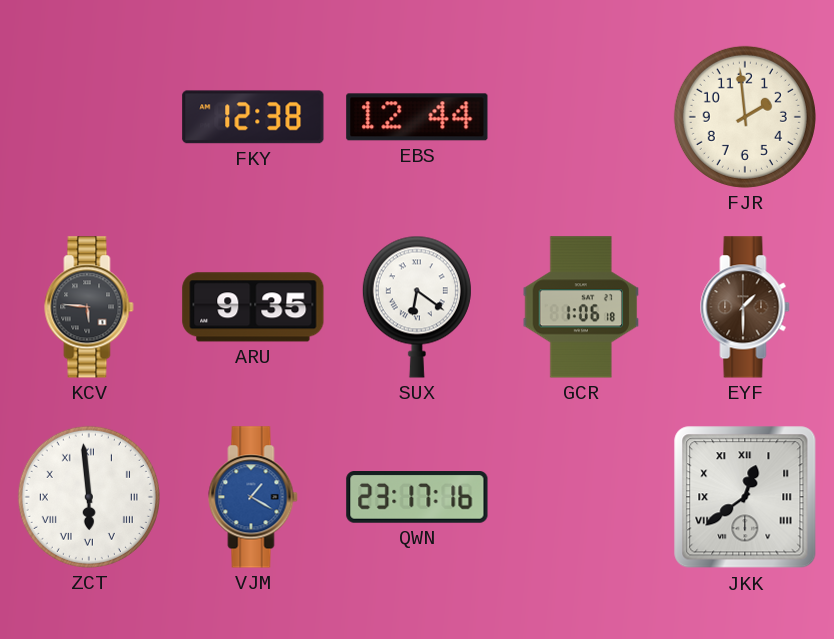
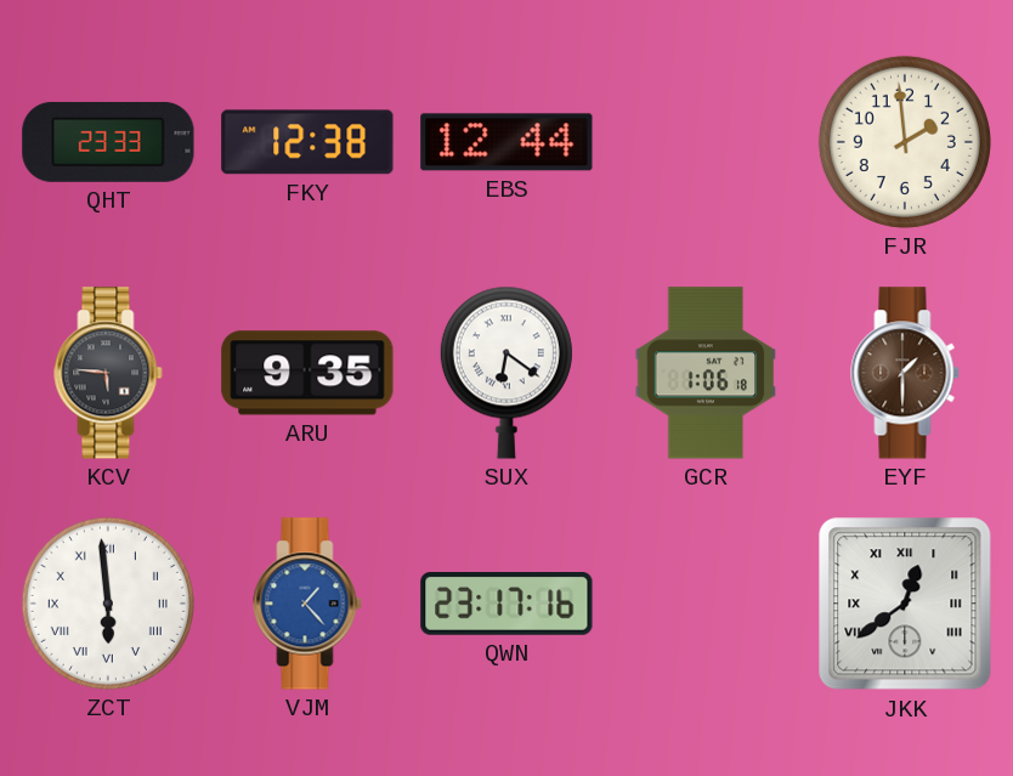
QHT: none -> 23:33 (108, 142)
VJM: 1:20 -> 1:23 (307, 604)
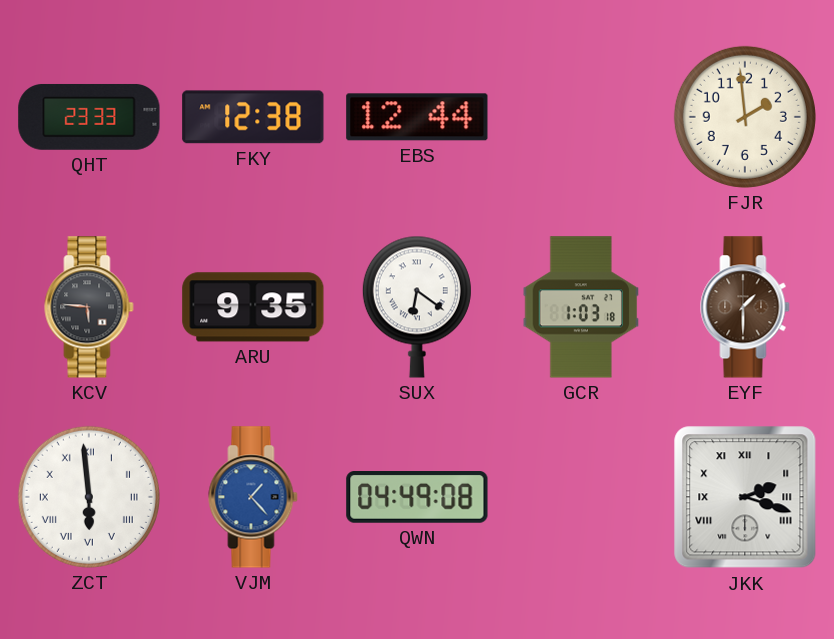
GCR: 1:06 -> 1:03 (581, 307)
QWN: 23:17 -> 04:49 (417, 498)
JKK: 12:39 -> 2:18 (745, 497)
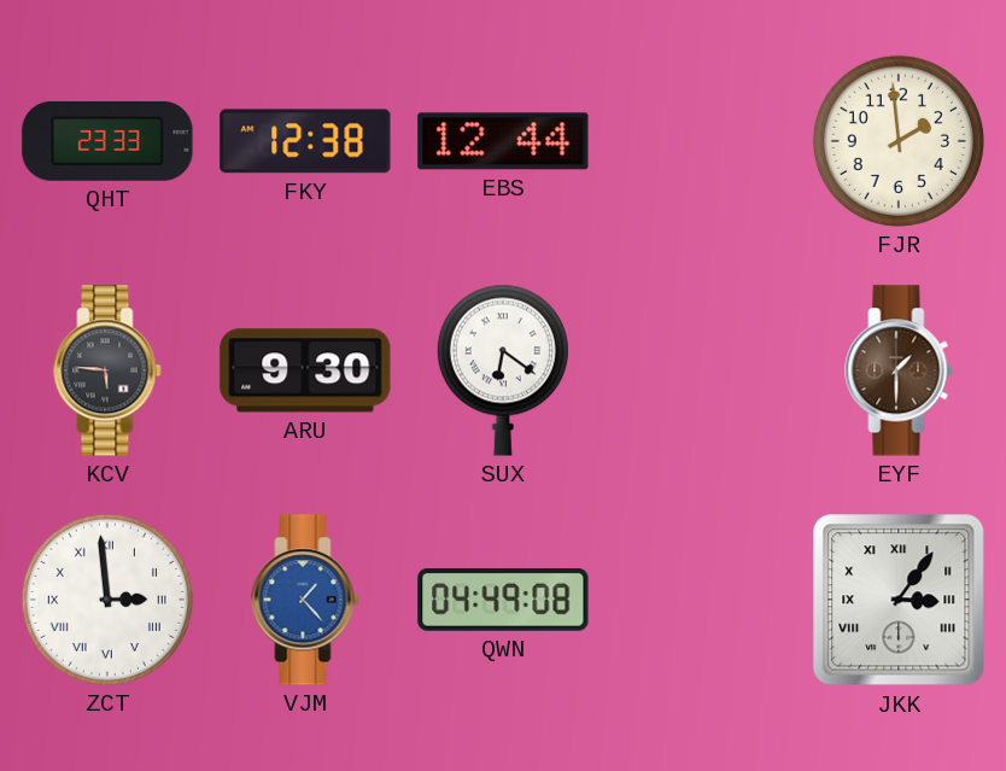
ARU: 9:35 -> 9:30 (305, 370)
GCR: 1:03 -> none (581, 307)
ZCT: 5:59 -> 2:59 (107, 600)
JKK: 2:18 -> 3:06 (899, 600)
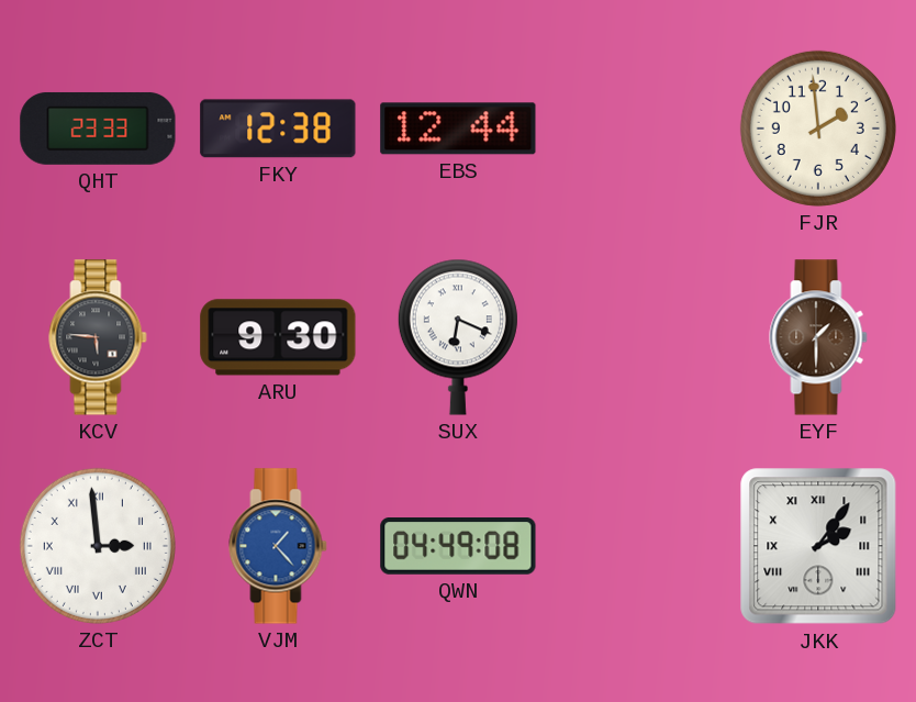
SUX: 6:21 -> 6:19 (458, 337)
JKK: 3:06 -> 2:06 (818, 546)
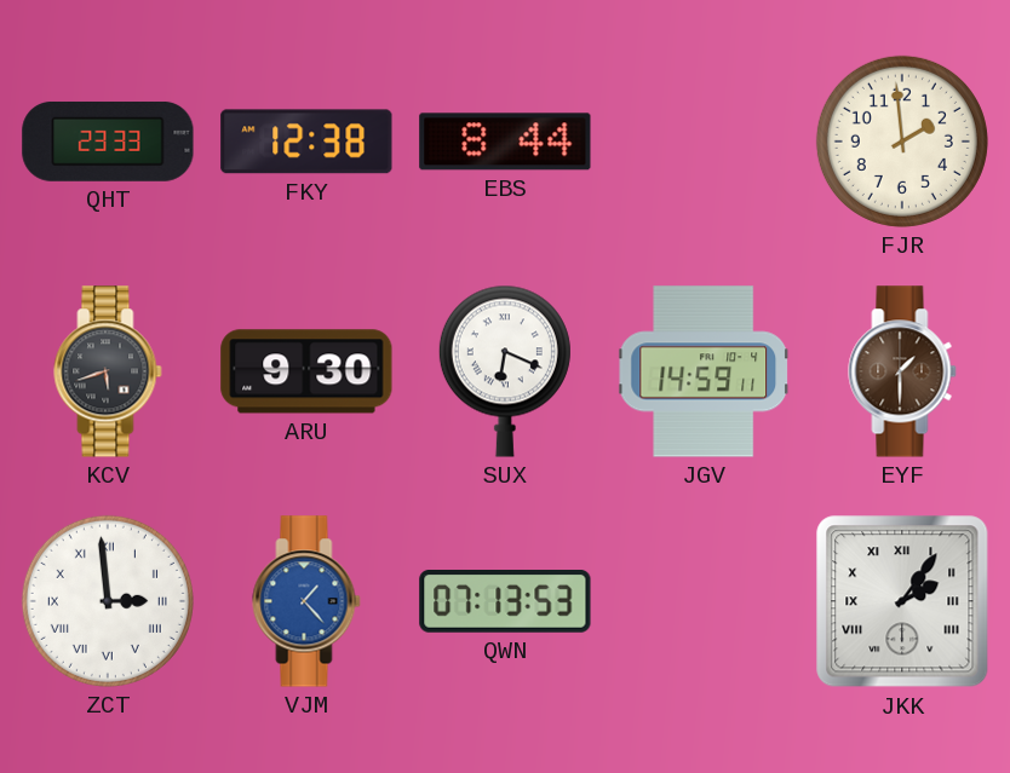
EBS: 12:44 -> 8:44 (505, 142)
KCV: 5:46 -> 5:42 (108, 371)
JGV: none -> 14:59 (705, 371)
QWN: 04:49 -> 07:13 (505, 602)
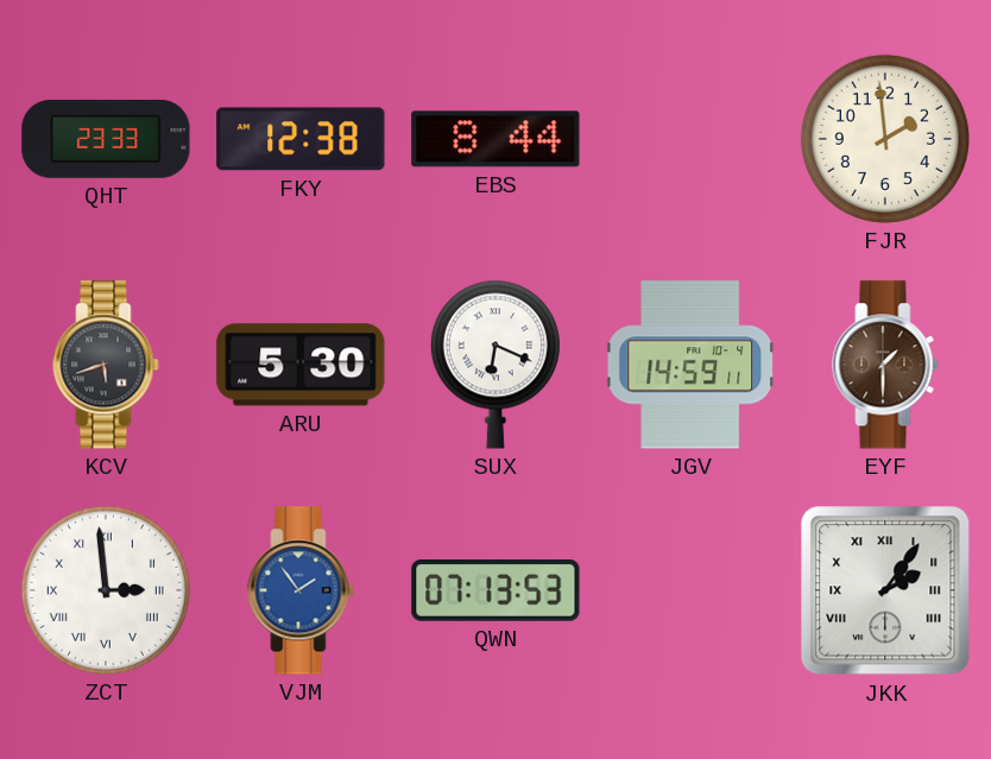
ARU: 9:30 -> 5:30 (301, 365)
VJM: 1:23 -> 1:54 (301, 590)
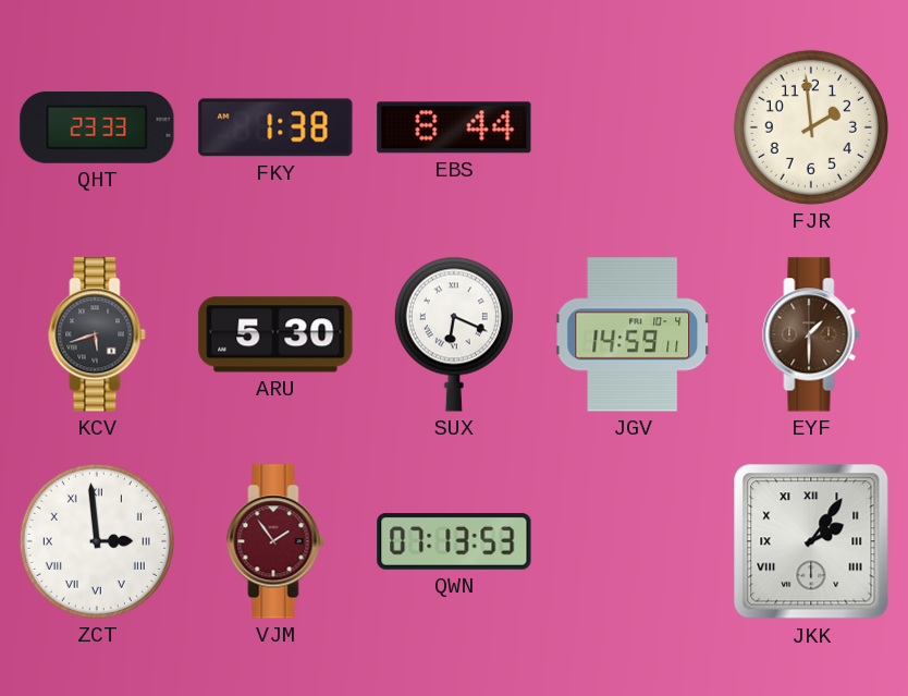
FKY: 12:38 -> 1:38 (275, 127)
VJM dial: blue -> burgundy (275, 541)
